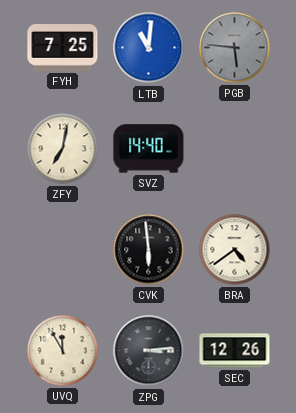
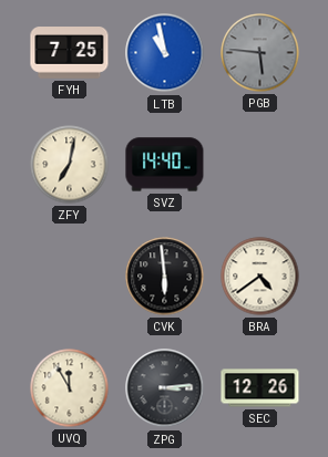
LTB: 11:01 -> 10:58 (165, 53)
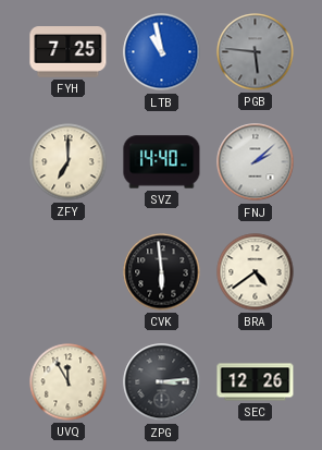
ZFY: 7:02 -> 7:00 (69, 162)
FNJ: none -> 2:08 (256, 162)
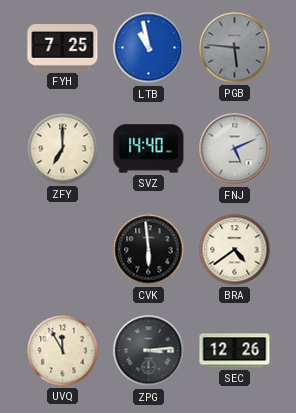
FNJ: 2:08 -> 5:11 (235, 149)
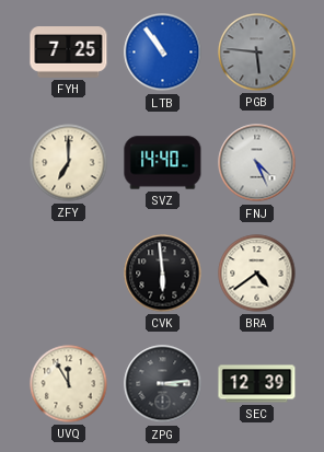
LTB: 10:58 -> 10:54 (163, 53)
FNJ: 5:11 -> 4:26 (257, 163)
SEC: 12:26 -> 12:39 (257, 384)
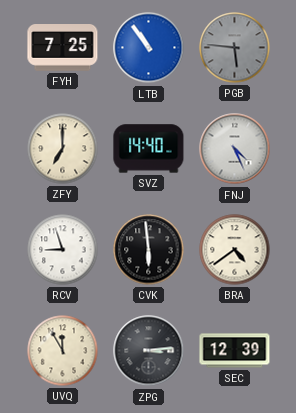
RCV: none -> 8:57 (63, 250)
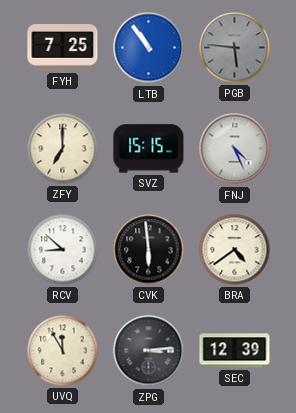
SVZ: 14:40 -> 15:15 (149, 149)
RCV: 8:57 -> 8:52 (63, 250)
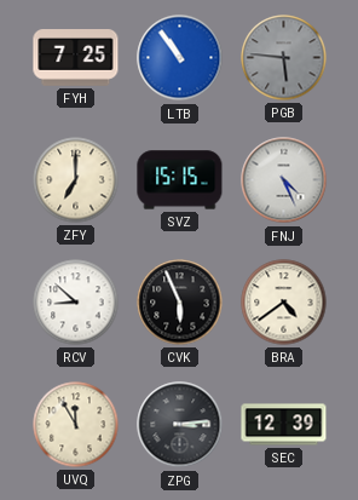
CVK: 5:59 -> 5:56 (180, 303)
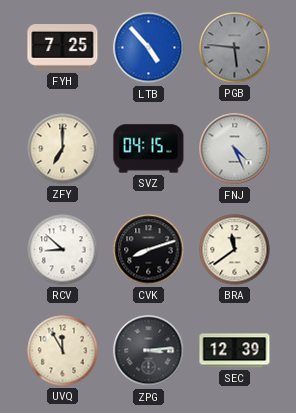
LTB: 10:54 -> 4:53 (149, 48)
SVZ: 15:15 -> 04:15 (149, 149)
CVK: 5:56 -> 8:12 (149, 250)
BRA: 4:39 -> 11:39 (235, 250)
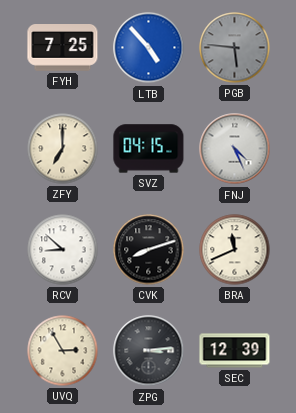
BRA: 11:39 -> 11:41 (235, 250)
UVQ: 11:55 -> 2:55 (63, 351)
